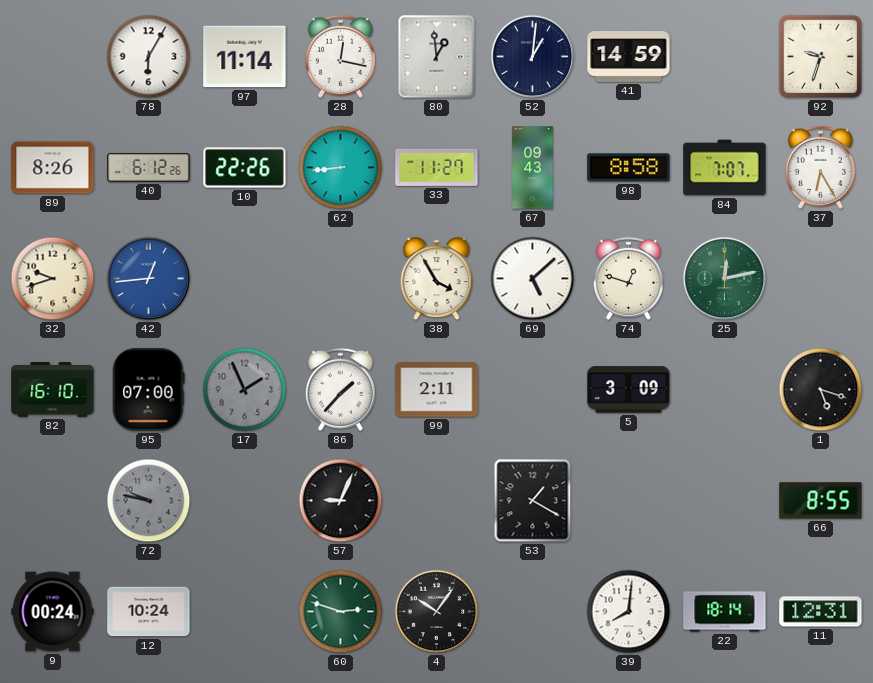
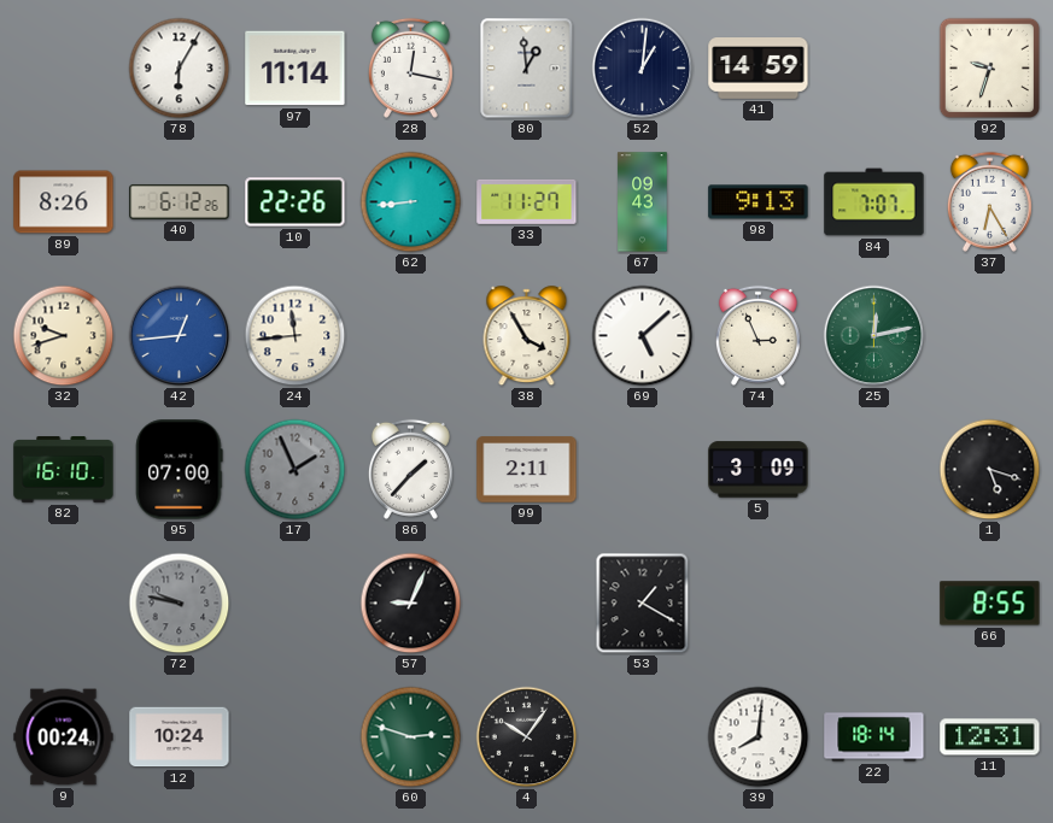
98: 8:58 -> 9:13 (759, 202)
24: none -> 11:44 (296, 336)
74: 12:48 -> 2:56 (757, 335)
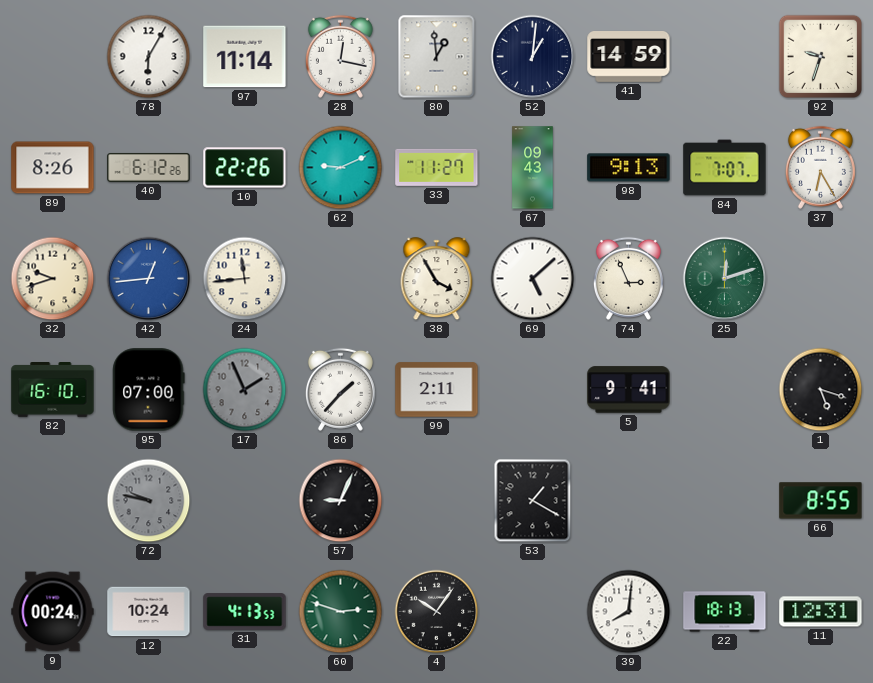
62: 8:44 -> 9:11 (341, 168)
25: 12:13 -> 12:12 (725, 279)
5: 3:09 -> 9:41 (629, 390)
31: none -> 4:13 (245, 612)
22: 18:14 -> 18:13 (725, 612)
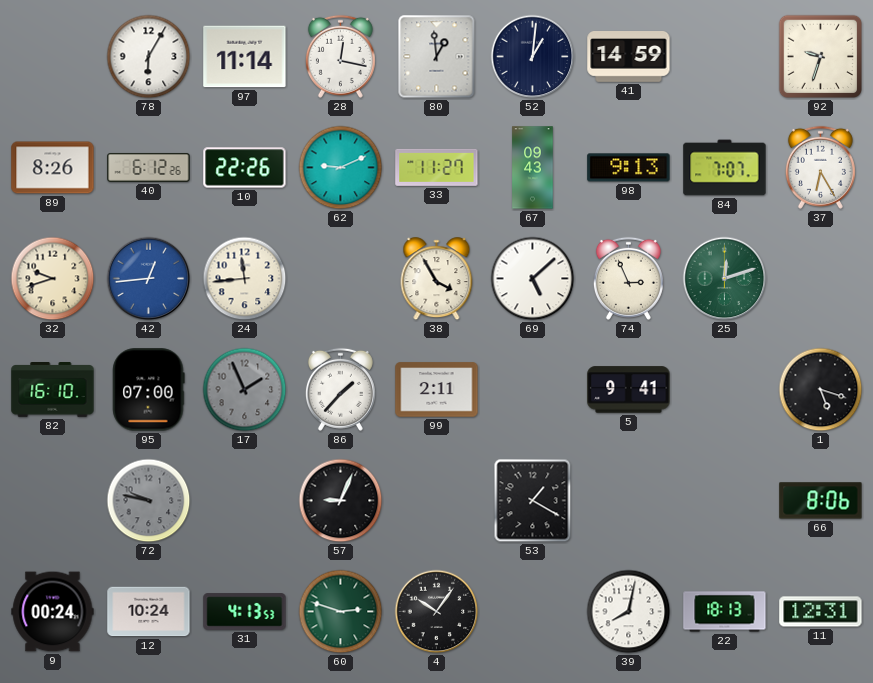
66: 8:55 -> 8:06 (821, 501)
39: 8:01 -> 8:02 (629, 612)
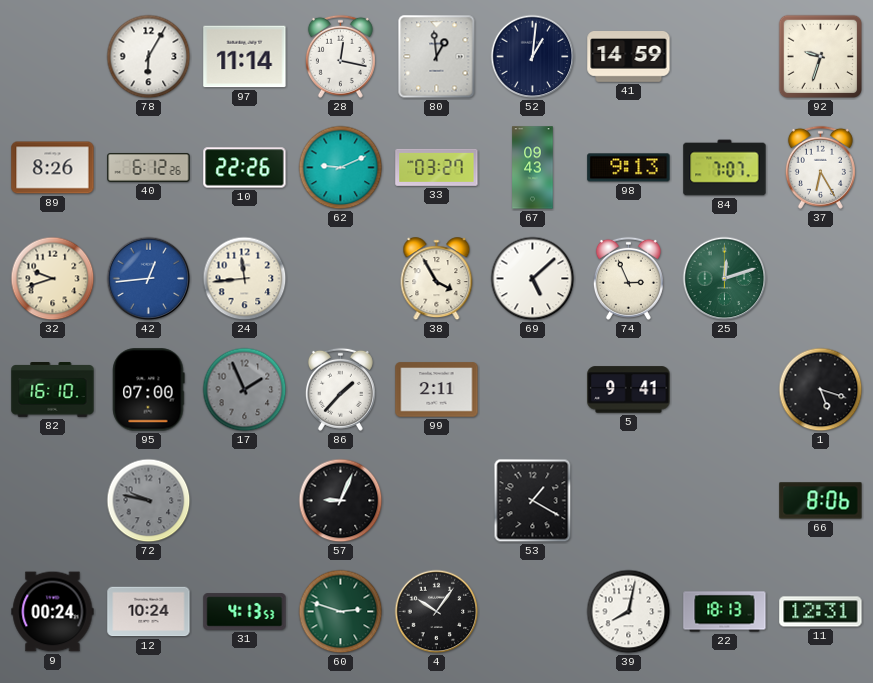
33: 11:27 -> 03:27 (437, 167)
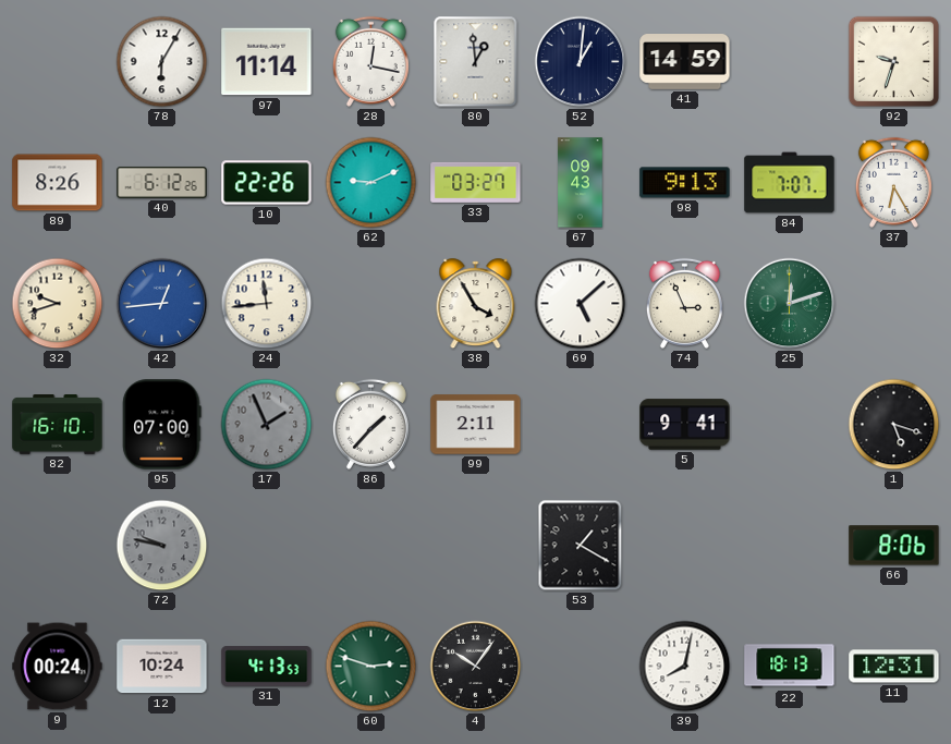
57: 9:04 -> none (341, 501)
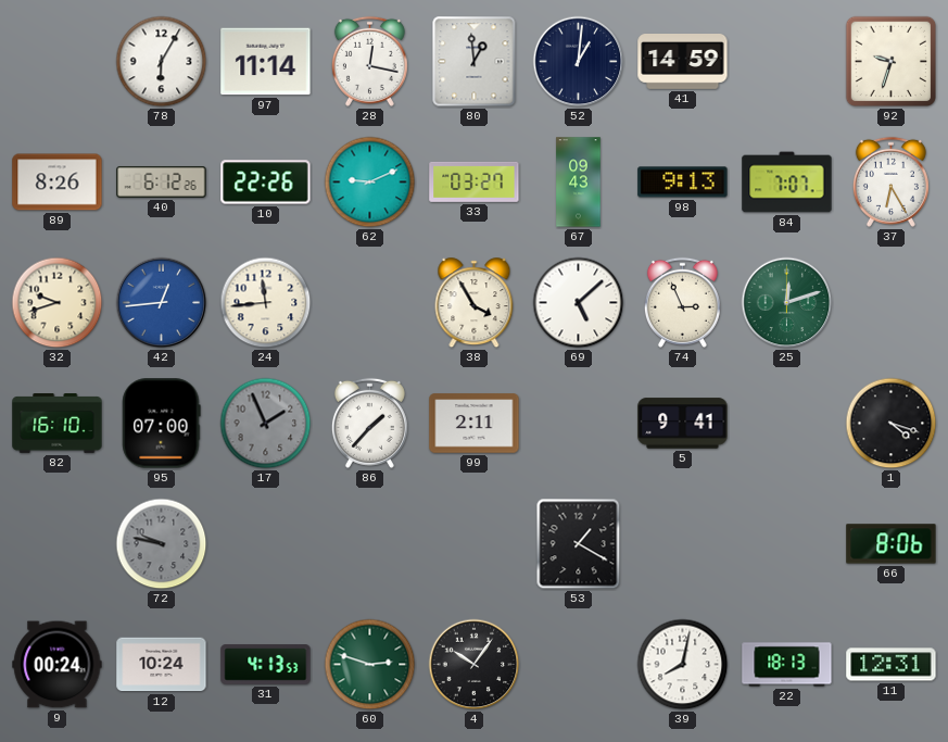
1: 5:18 -> 4:18 (892, 424)
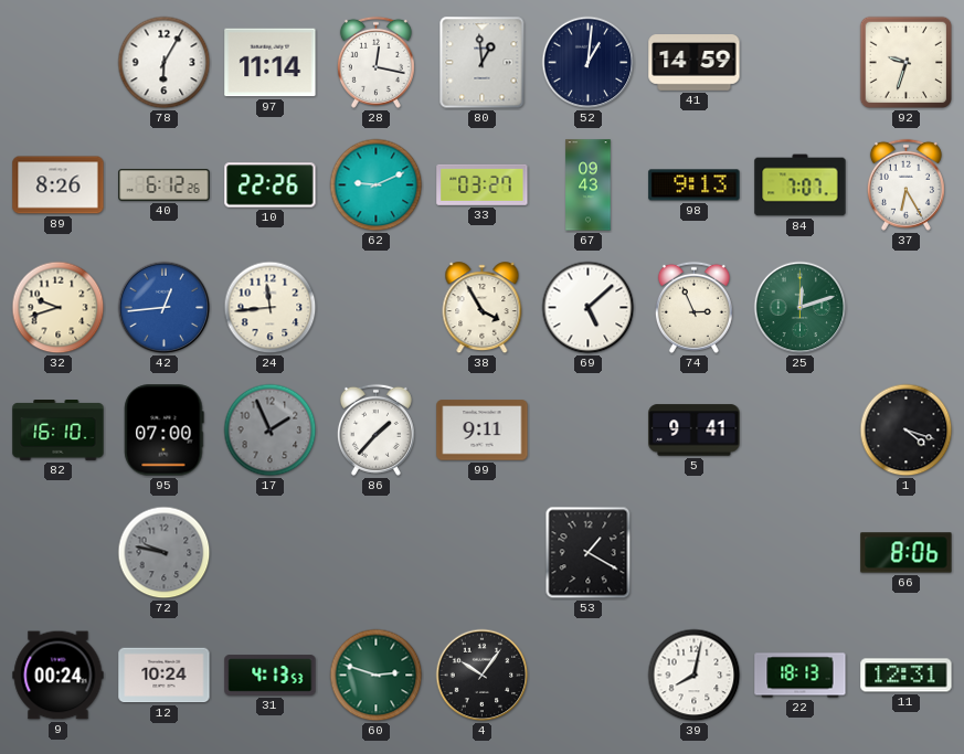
99: 2:11 -> 9:11 (483, 431)
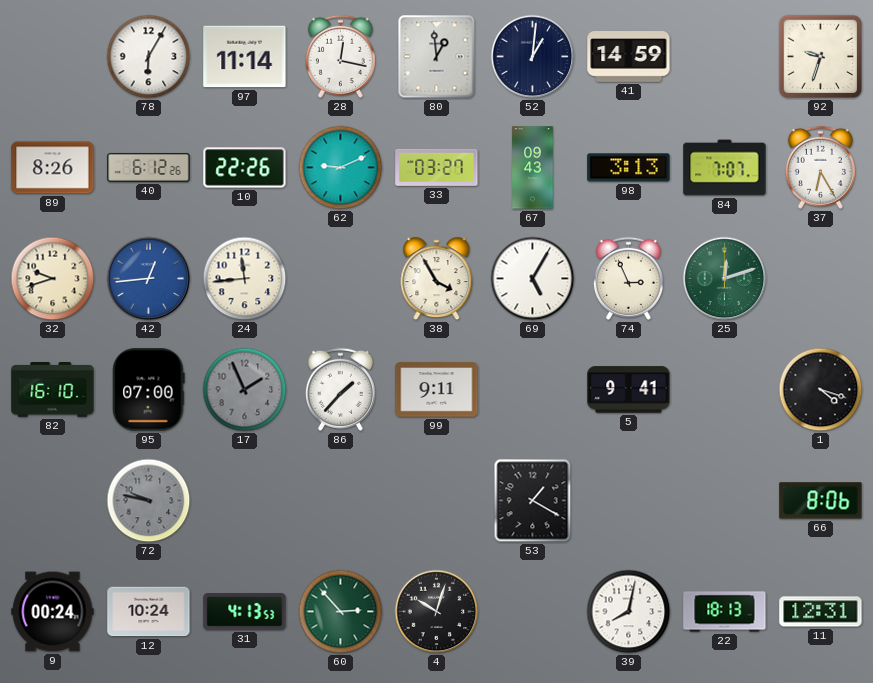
98: 9:13 -> 3:13 (629, 168)
69: 5:08 -> 5:05 (533, 279)
60: 2:48 -> 2:53 (341, 612)
4: 10:06 -> 10:03 (437, 612)
